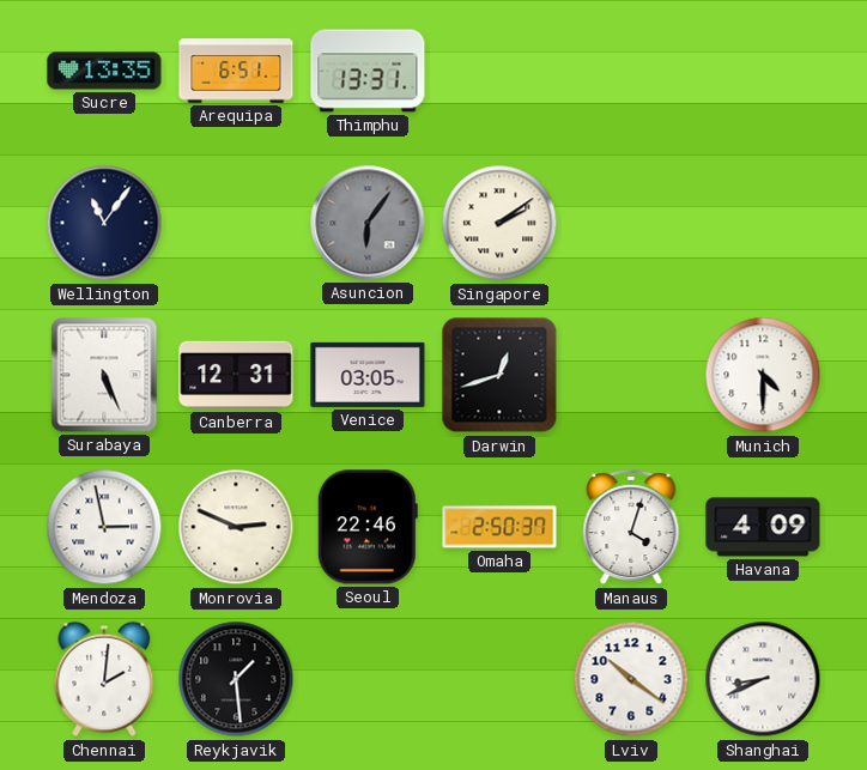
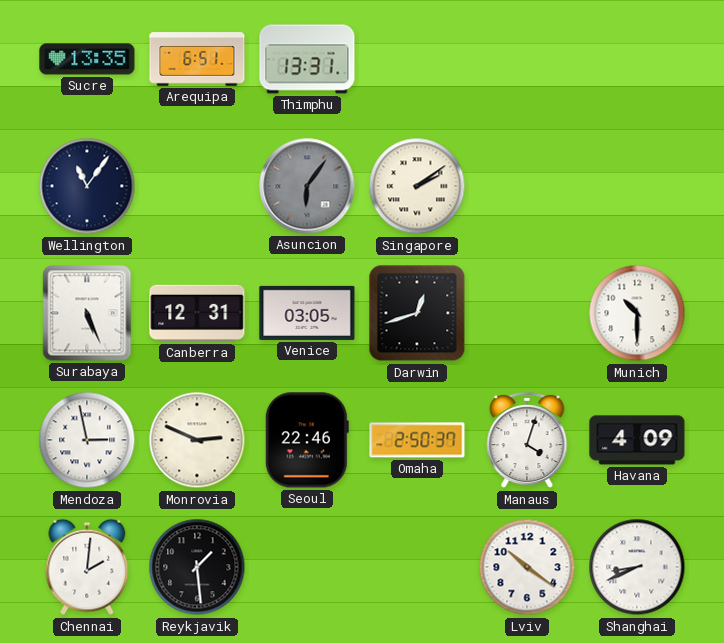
Munich: 4:30 -> 10:30 (637, 313)
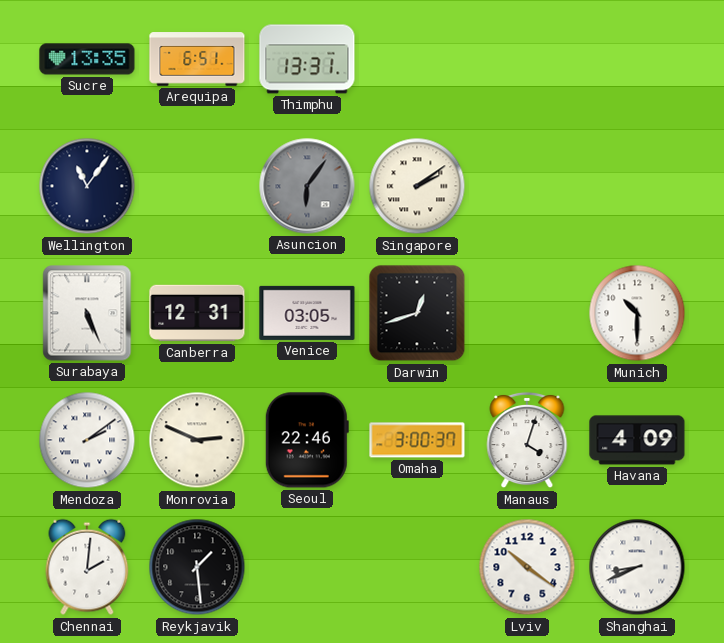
Mendoza: 2:58 -> 2:09 (87, 440)
Omaha: 2:50 -> 3:00 (417, 440)
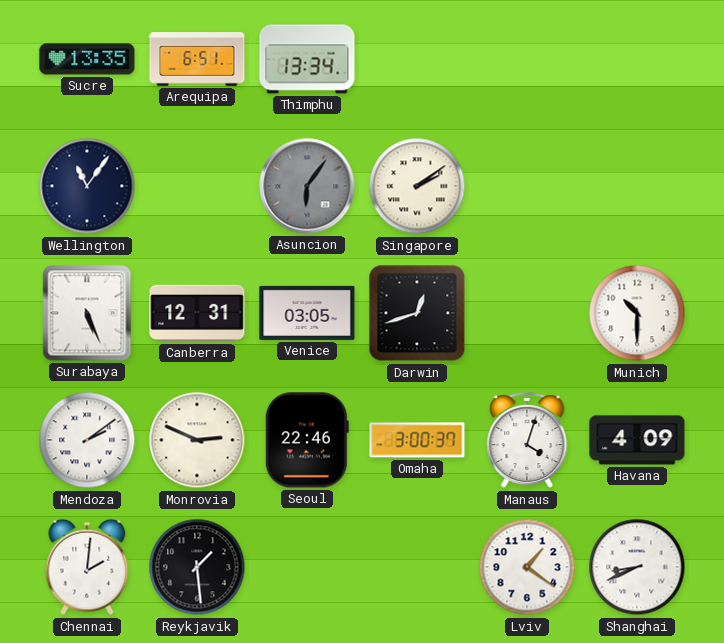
Thimphu: 13:31 -> 13:34 (307, 59)
Lviv: 10:21 -> 1:21 (527, 567)
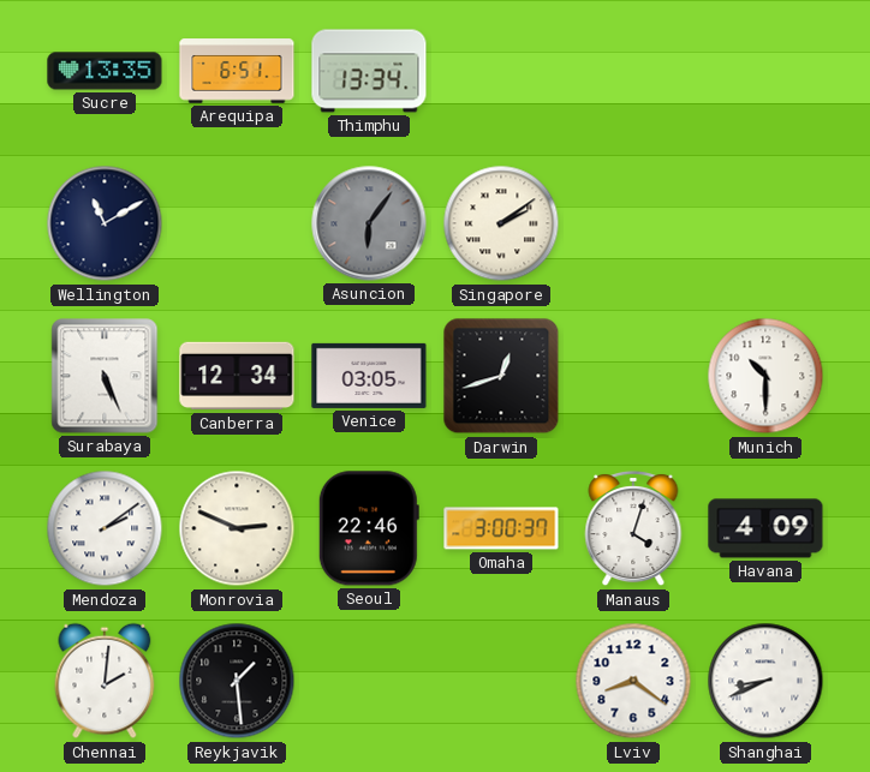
Wellington: 11:06 -> 11:10 (105, 223)
Canberra: 12:31 -> 12:34 (237, 376)
Lviv: 1:21 -> 8:21 (633, 681)
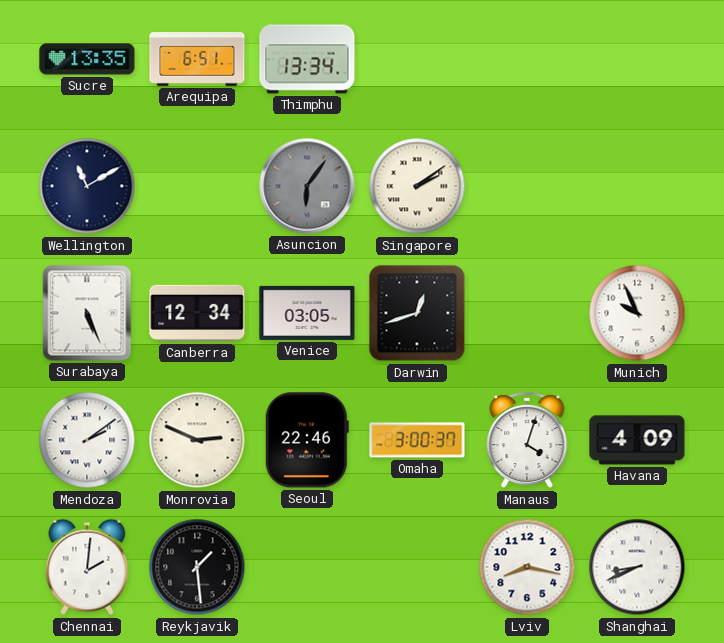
Munich: 10:30 -> 9:56 (637, 313)
Lviv: 8:21 -> 8:17 (527, 567)
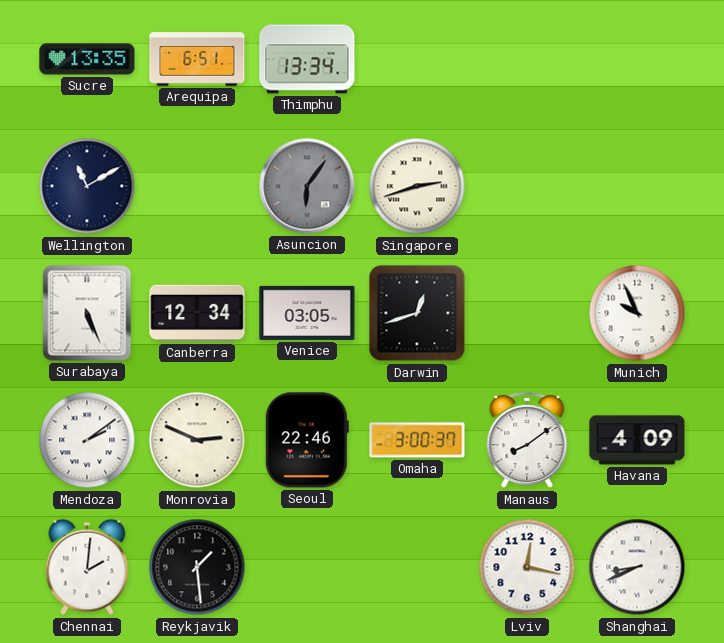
Singapore: 2:09 -> 2:42 (417, 186)
Manaus: 4:03 -> 8:09 (527, 440)
Lviv: 8:17 -> 12:17 (527, 567)
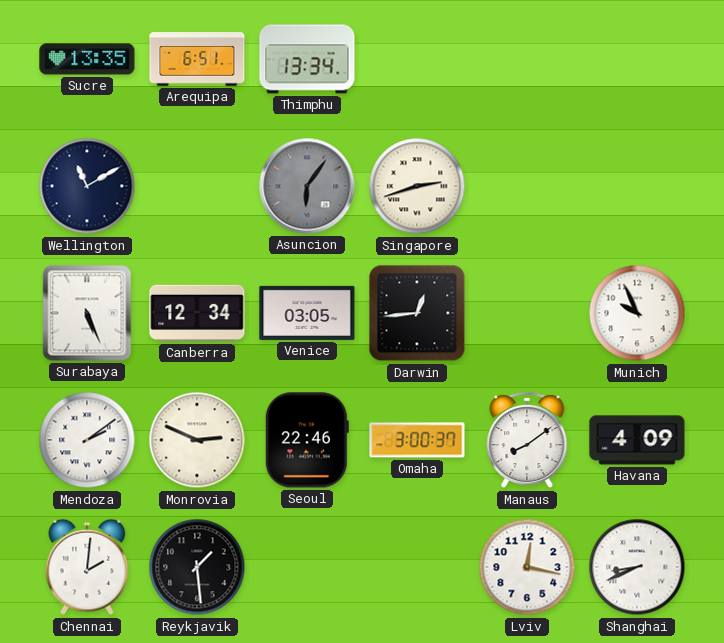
Darwin: 12:42 -> 12:44 (417, 313)
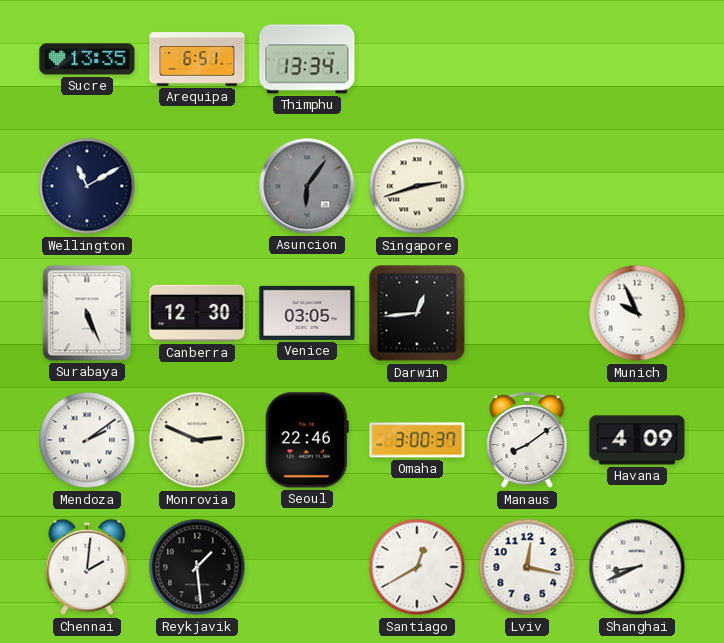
Canberra: 12:34 -> 12:30 (197, 313)
Santiago: none -> 12:40 (417, 567)
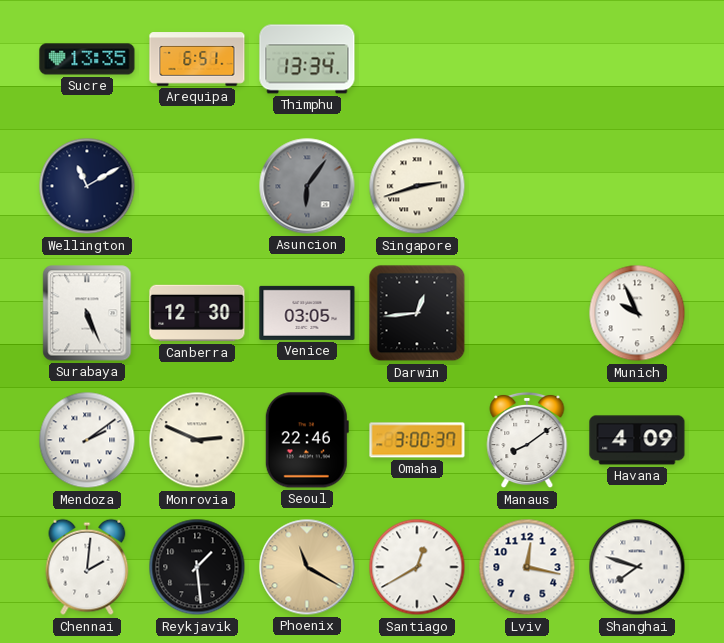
Phoenix: none -> 11:20 (307, 567)
Shanghai: 8:41 -> 7:48 (637, 567)
